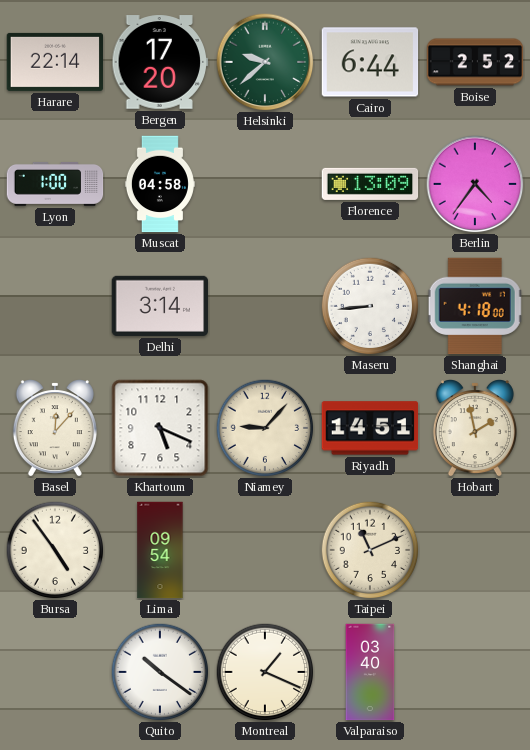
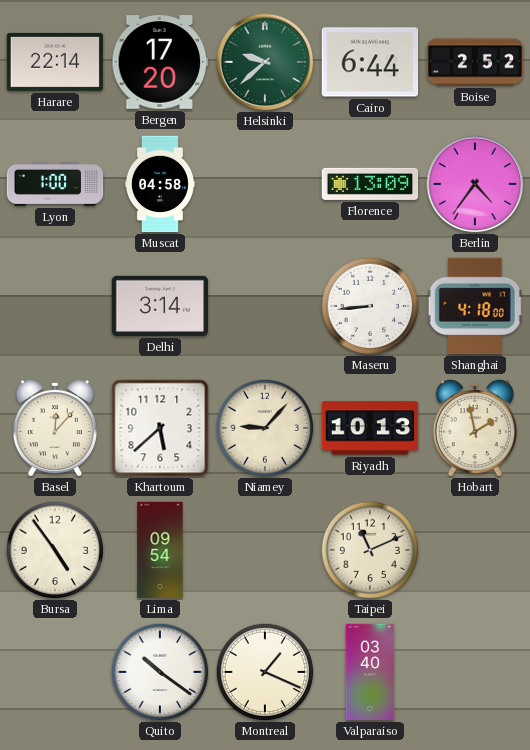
Khartoum: 5:19 -> 5:38 (160, 428)
Riyadh: 14:51 -> 10:13 (370, 428)
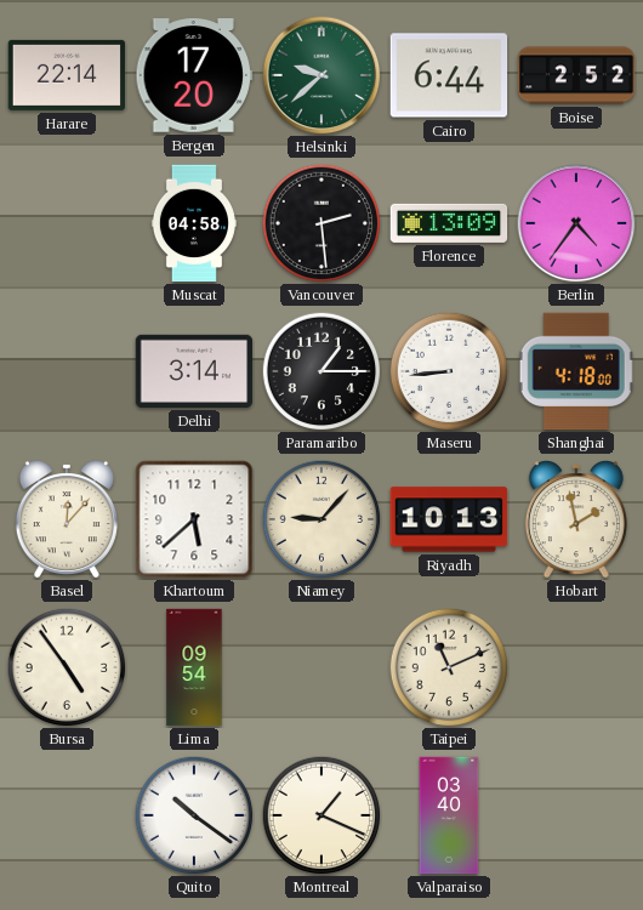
Lyon: 1:00 -> none (55, 184)
Vancouver: none -> 2:29 (321, 223)
Paramaribo: none -> 1:15 (321, 371)
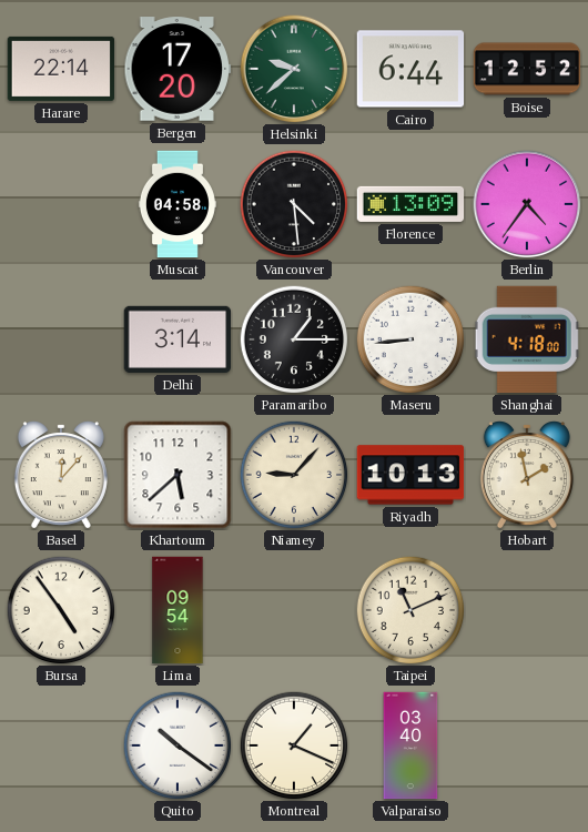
Boise: 2:52 -> 12:52 (527, 69)
Vancouver: 2:29 -> 4:29 (294, 204)
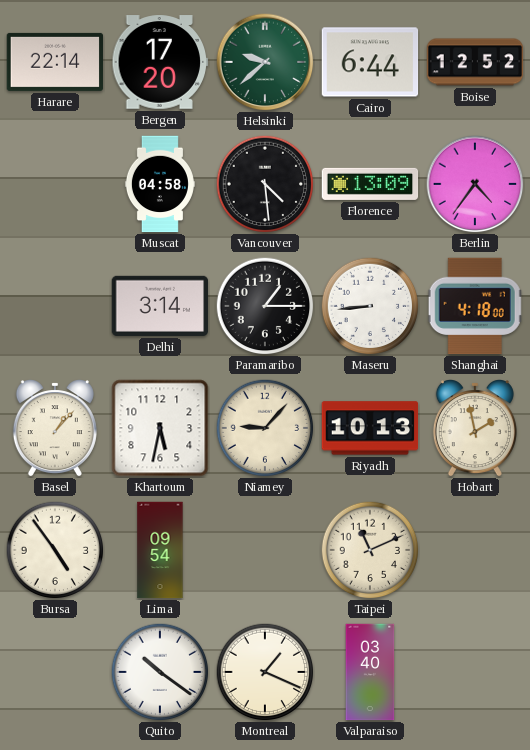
Basel: 12:07 -> 1:07 (55, 428)
Khartoum: 5:38 -> 5:32 (160, 428)
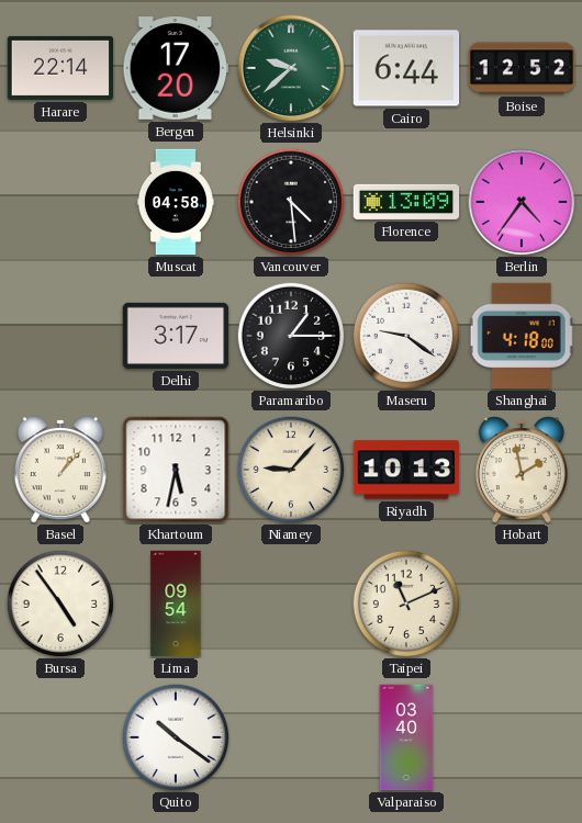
Delhi: 3:14 -> 3:17 (176, 336)
Maseru: 8:44 -> 9:21 (406, 336)
Montreal: 1:19 -> none (265, 672)
